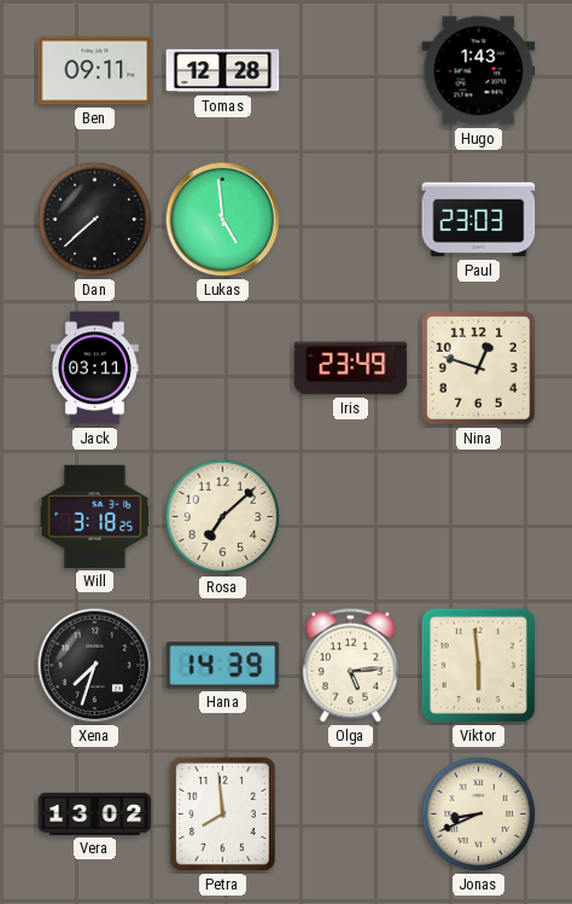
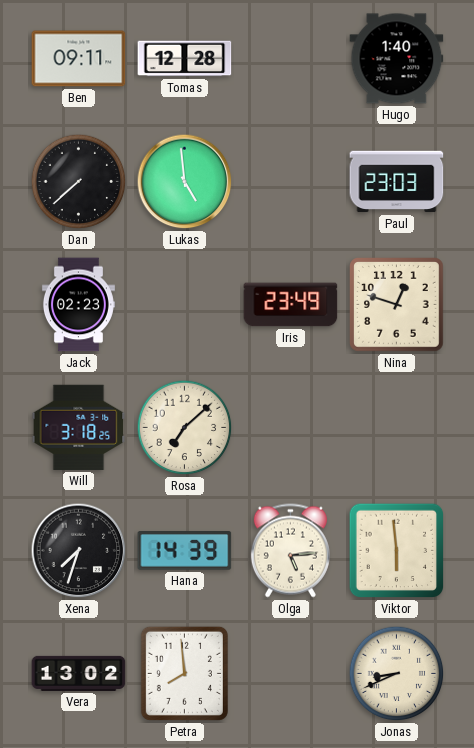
Hugo: 1:43 -> 1:40 (397, 59)
Jack: 03:11 -> 02:23 (78, 305)
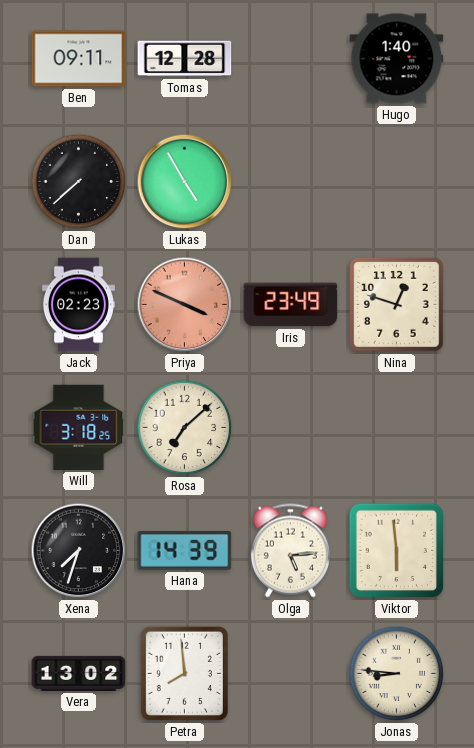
Lukas: 4:59 -> 4:55 (185, 182)
Paul: 23:03 -> none (397, 182)
Priya: none -> 3:49 (185, 305)
Jonas: 8:41 -> 8:46 (397, 674)
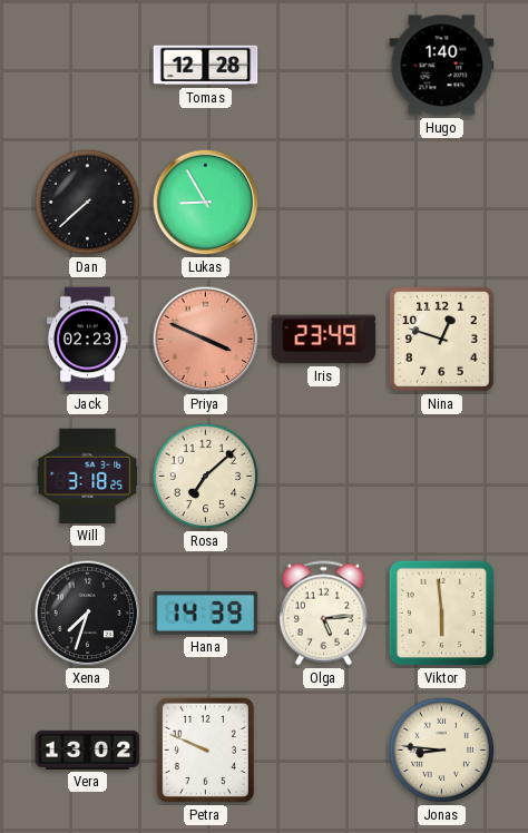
Ben: 09:11 -> none (79, 59)
Lukas: 4:55 -> 8:55 (206, 203)
Petra: 7:59 -> 9:49 (205, 749)
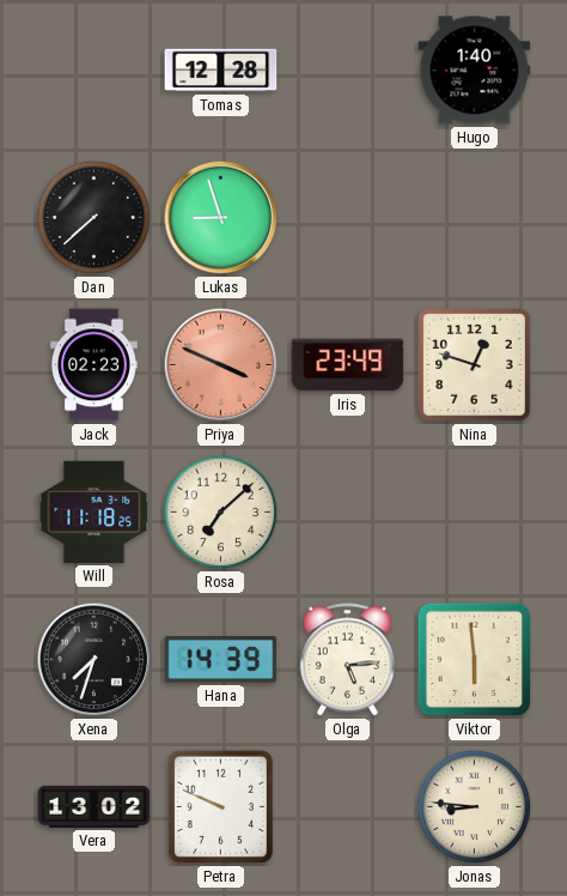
Lukas: 8:55 -> 8:57 (221, 218)
Will: 3:18 -> 11:18 (94, 511)
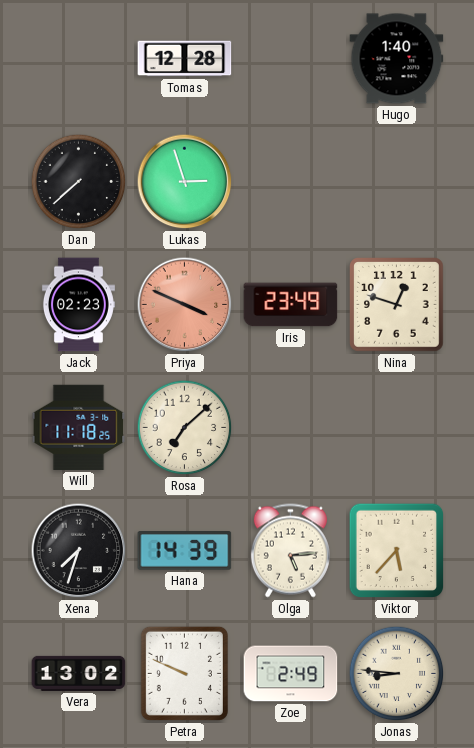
Lukas: 8:57 -> 2:57 (185, 182)
Viktor: 5:59 -> 5:37 (397, 551)
Zoe: none -> 2:49 (291, 674)
